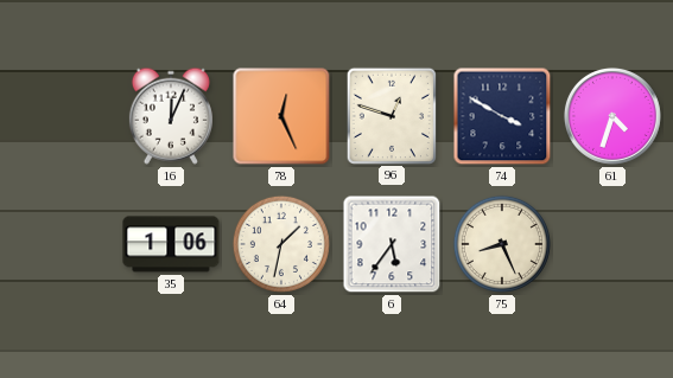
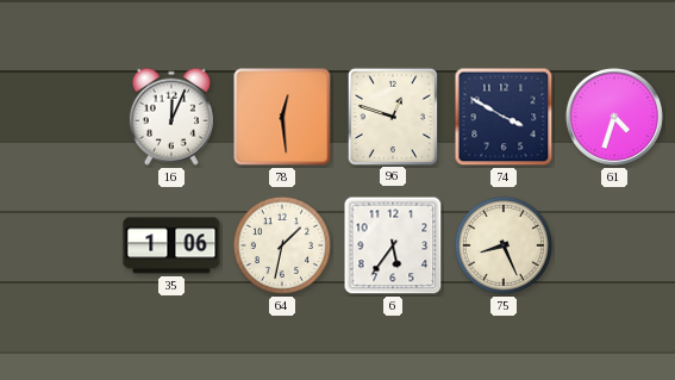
78: 12:26 -> 12:29 (282, 117)
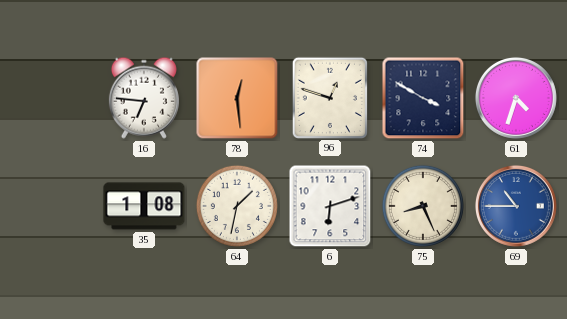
16: 12:04 -> 6:46 (144, 98)
35: 1:06 -> 1:08 (144, 206)
6: 5:36 -> 6:12 (330, 206)
69: none -> 10:45 (516, 206)
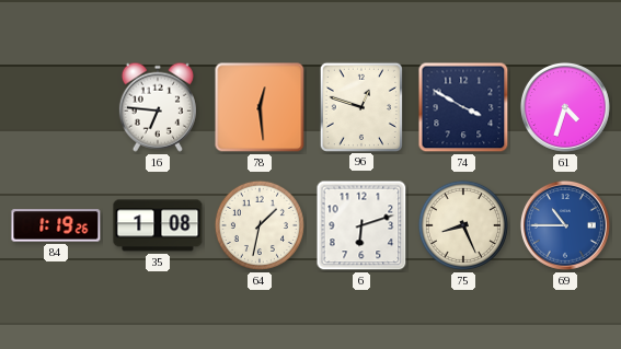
84: none -> 1:19 (56, 225)
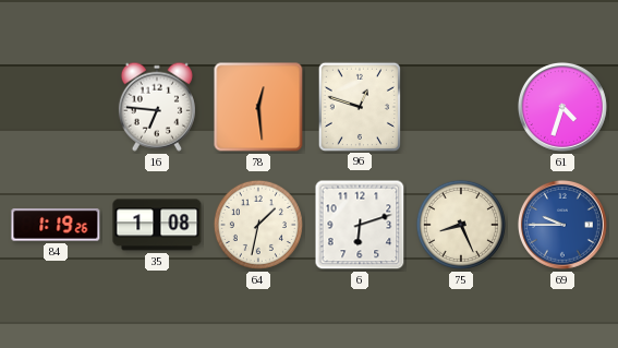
74: 3:50 -> none (463, 107)
69: 10:45 -> 9:45 (562, 225)
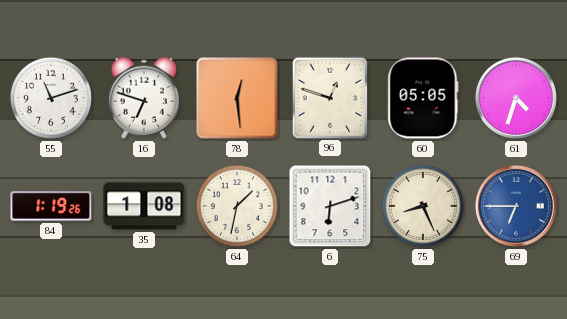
55: none -> 11:12 (51, 98)
16: 6:46 -> 6:48 (144, 98)
60: none -> 05:05 (423, 98)
69: 9:45 -> 6:45 (516, 206)
